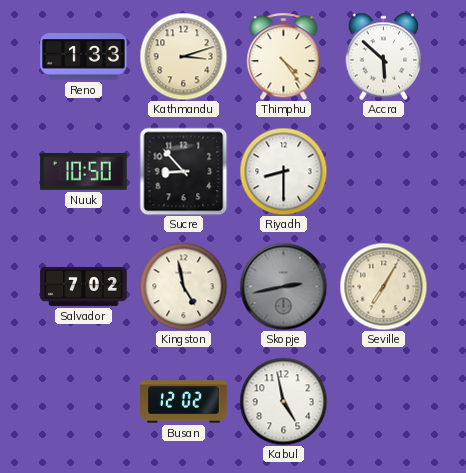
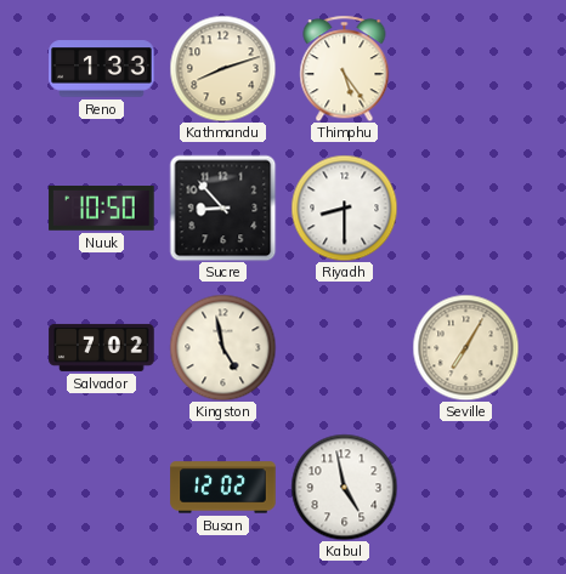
Kathmandu: 3:12 -> 8:12 (222, 68)
Thimphu: 4:24 -> 5:24 (345, 68)
Accra: 5:52 -> none (384, 56)
Skopje: 2:43 -> none (283, 286)
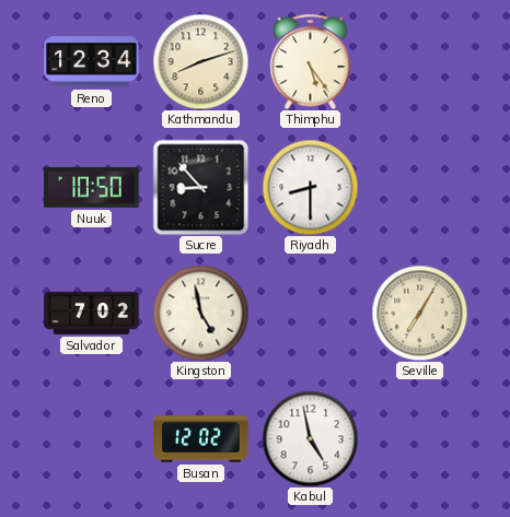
Reno: 1:33 -> 12:34 (92, 62)
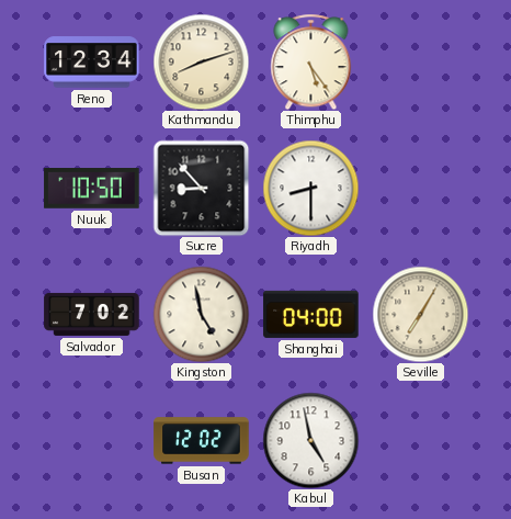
Shanghai: none -> 04:00 (311, 314)
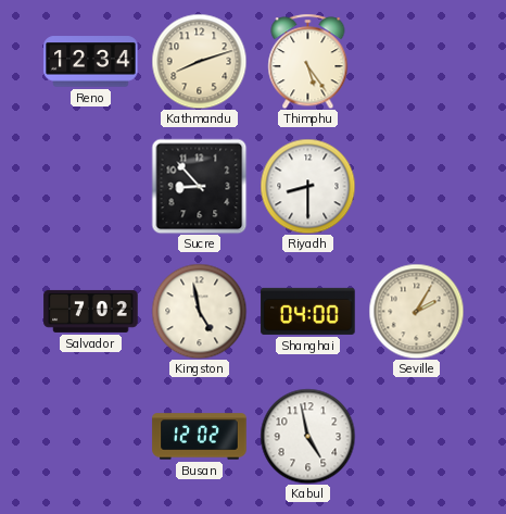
Nuuk: 10:50 -> none (92, 189)
Seville: 7:05 -> 2:05 (416, 311)
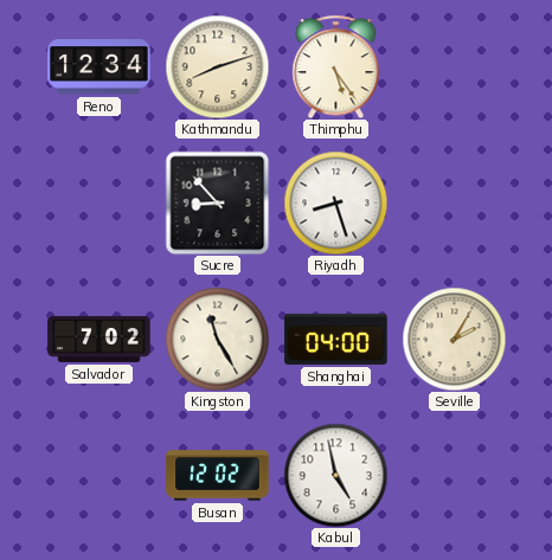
Riyadh: 8:30 -> 8:27 (335, 202)
Kingston: 4:58 -> 11:25 (217, 339)
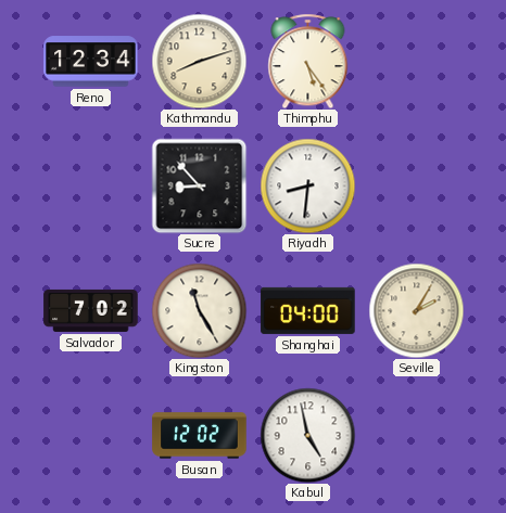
Riyadh: 8:27 -> 8:31 (307, 185)
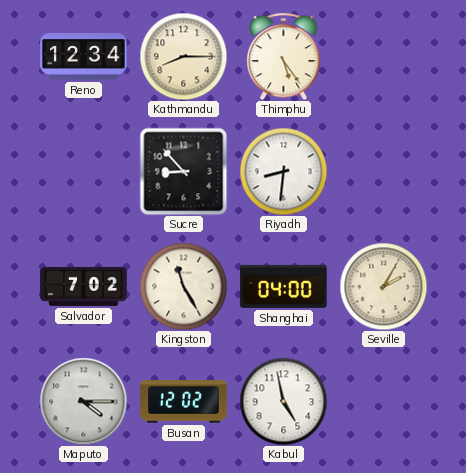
Kathmandu: 8:12 -> 8:15 (183, 56)
Maputo: none -> 4:15 (83, 401)
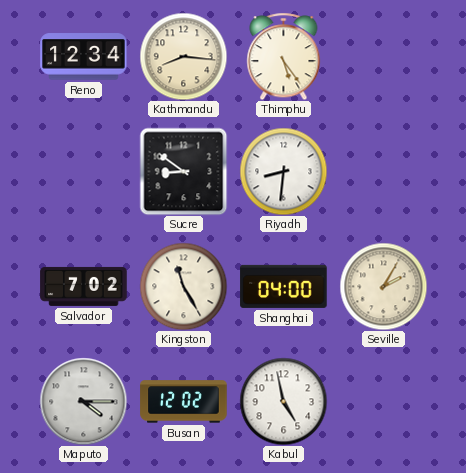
Kathmandu: 8:15 -> 8:16 (183, 56)
Sucre: 8:53 -> 8:51 (183, 171)
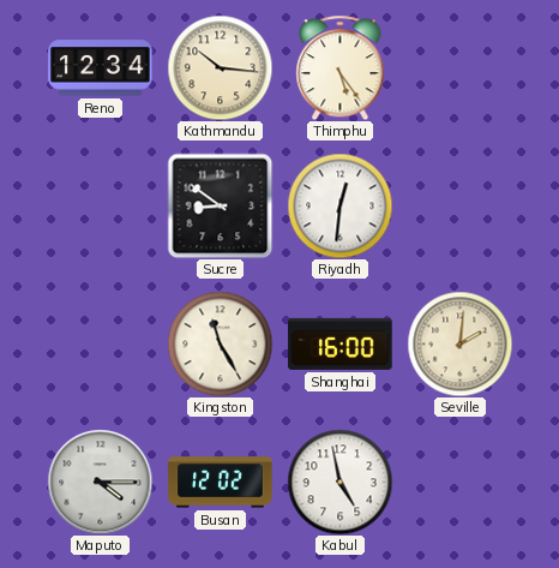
Kathmandu: 8:16 -> 10:16 (220, 67)
Riyadh: 8:31 -> 12:31 (339, 205)
Salvador: 7:02 -> none (84, 286)
Shanghai: 04:00 -> 16:00 (341, 343)
Seville: 2:05 -> 2:01 (459, 343)
